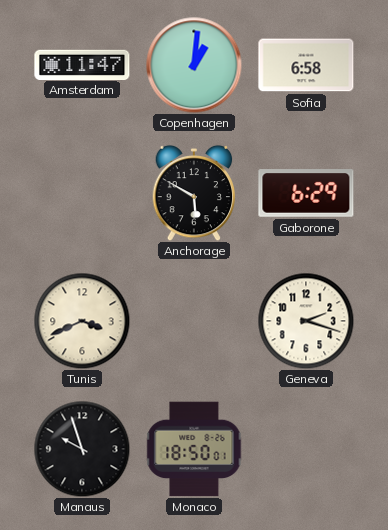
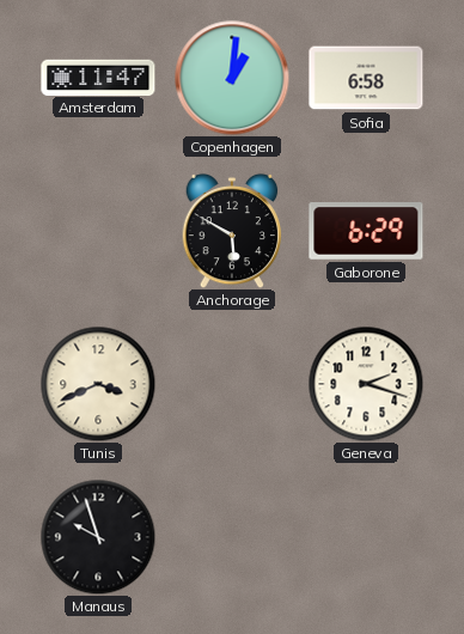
Monaco: 18:50 -> none (194, 449)
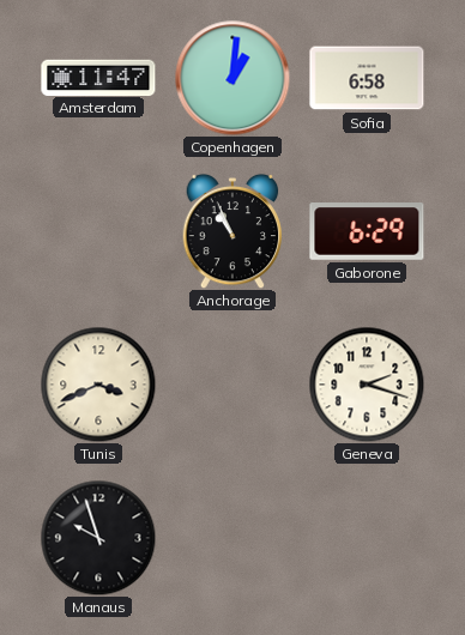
Anchorage: 5:50 -> 10:56 (232, 231)
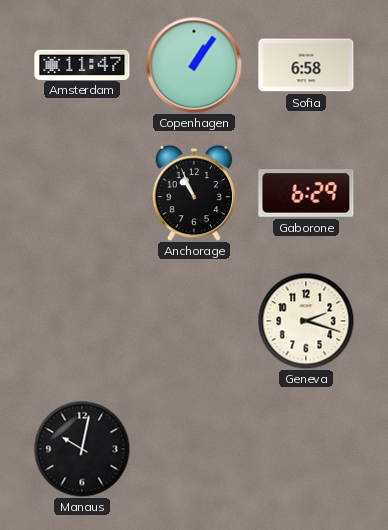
Copenhagen: 1:01 -> 1:06 (194, 65)
Tunis: 3:41 -> none (98, 385)
Manaus: 9:57 -> 10:02 (82, 449)
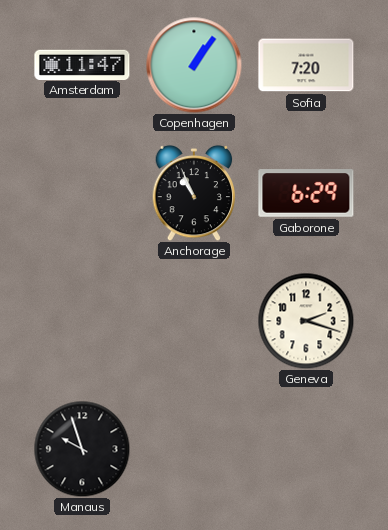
Sofia: 6:58 -> 7:20 (306, 65)
Manaus: 10:02 -> 9:57 (82, 449)
